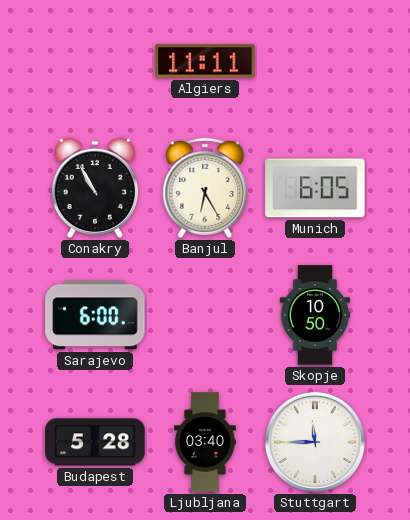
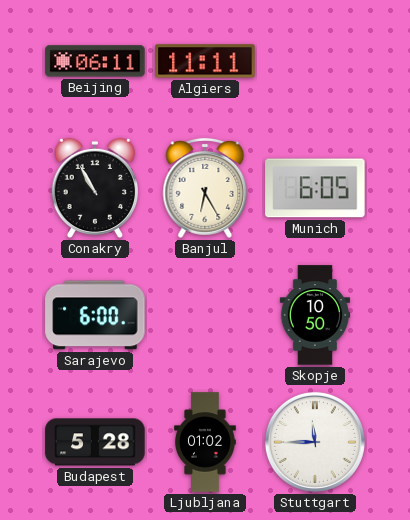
Beijing: none -> 06:11 (95, 61)
Ljubljana: 03:40 -> 01:02 (205, 442)
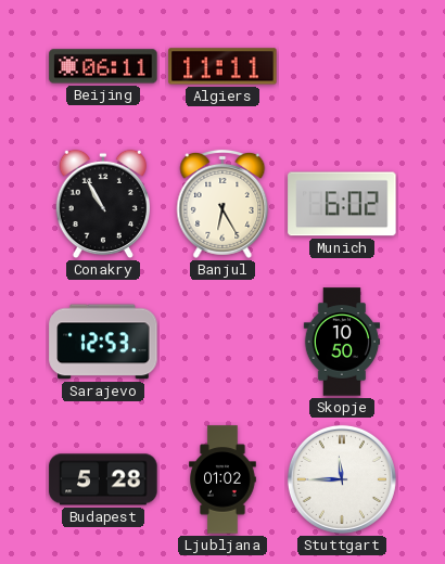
Munich: 6:05 -> 6:02 (342, 204)
Sarajevo: 6:00 -> 12:53 (103, 342)
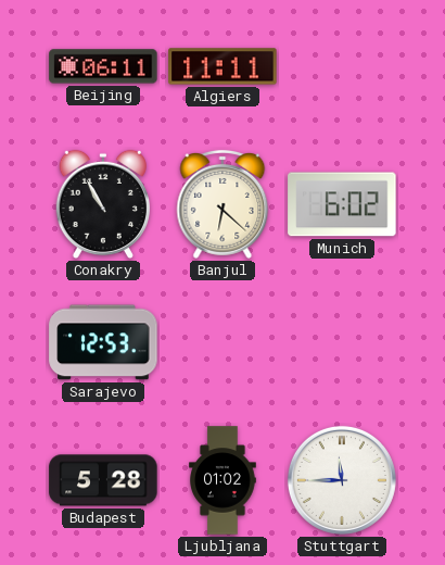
Banjul: 6:25 -> 6:22 (223, 204)
Skopje: 10:50 -> none (342, 342)
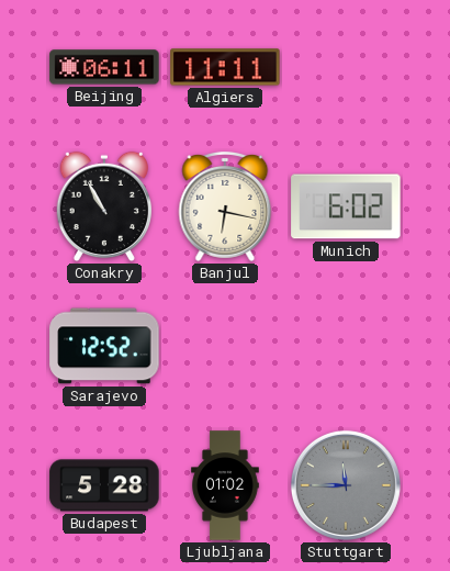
Banjul: 6:22 -> 6:17 (225, 206)
Sarajevo: 12:53 -> 12:52 (104, 346)
Stuttgart dial: white -> grey (346, 485)
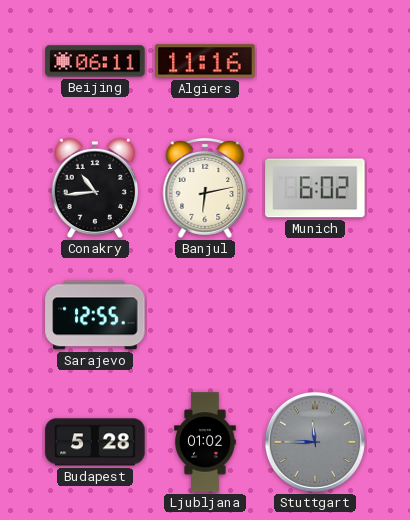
Algiers: 11:11 -> 11:16 (205, 61)
Conakry: 10:55 -> 10:44 (94, 188)
Banjul: 6:17 -> 6:13 (205, 188)
Sarajevo: 12:52 -> 12:55 (95, 315)
